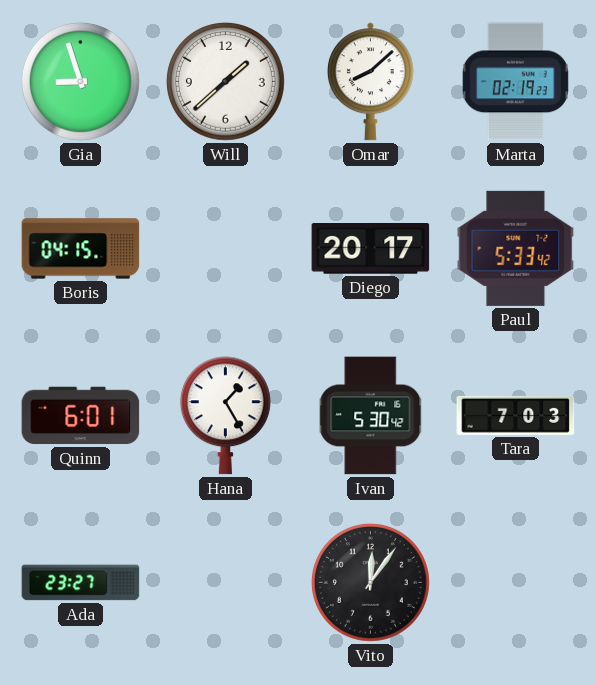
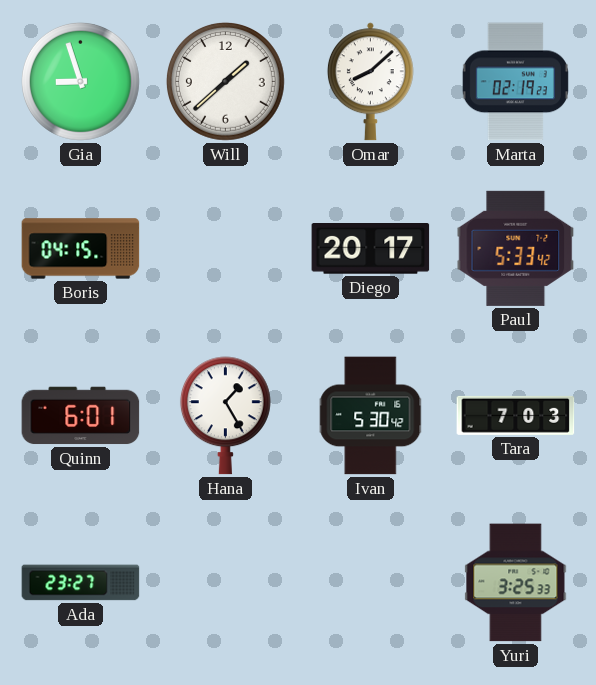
Vito: 12:06 -> none (370, 582)
Yuri: none -> 3:25 (516, 583)
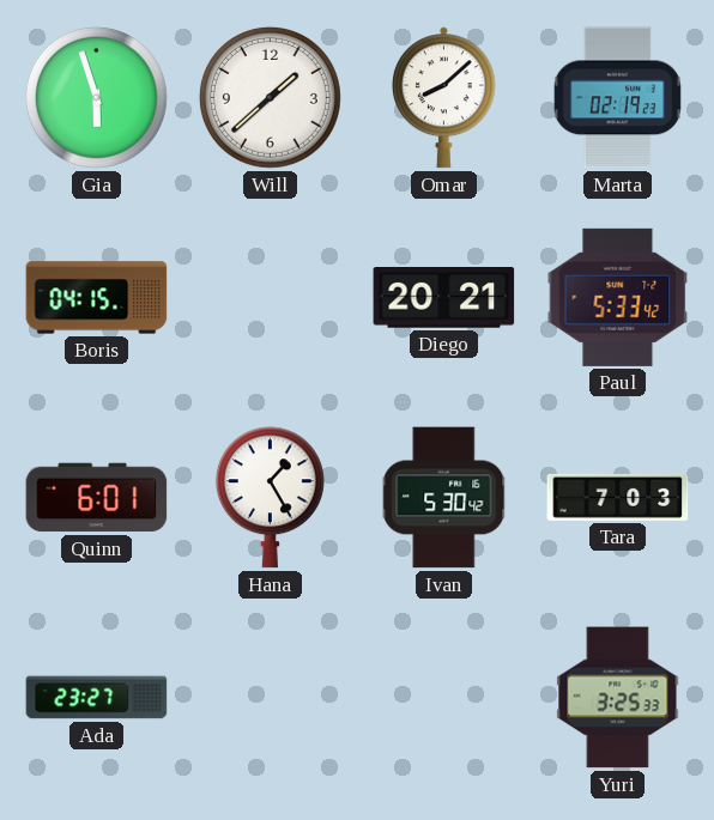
Gia: 8:57 -> 5:57 (96, 97)
Diego: 20:17 -> 20:21 (444, 298)
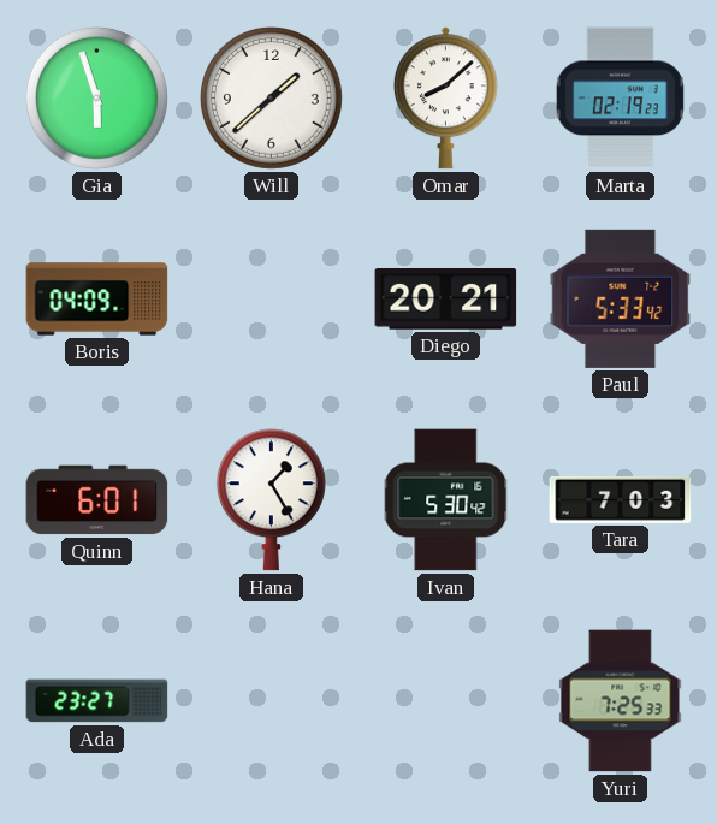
Boris: 04:15 -> 04:09 (97, 300)
Yuri: 3:25 -> 7:25 (621, 701)
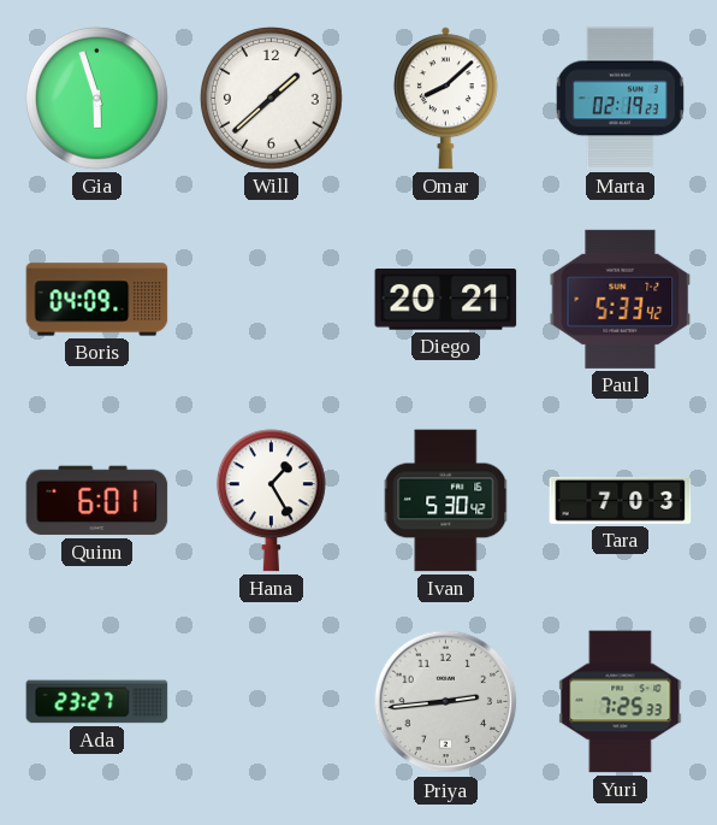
Priya: none -> 2:44 (446, 702)
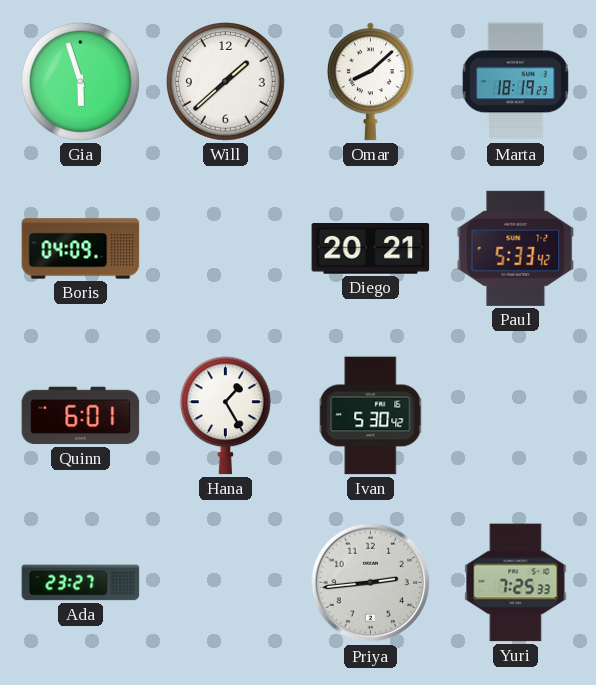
Marta: 02:19 -> 18:19 (515, 82)
Tara: 7:03 -> none (621, 500)
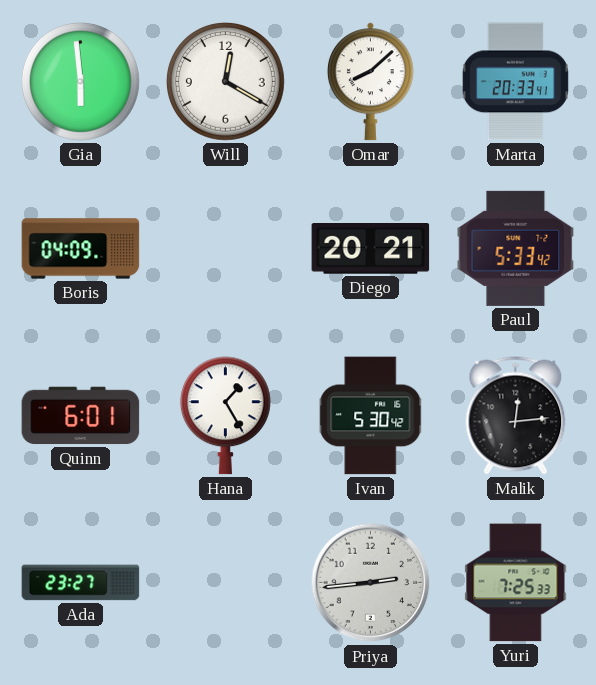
Gia: 5:57 -> 5:59 (80, 81)
Will: 1:38 -> 12:20 (225, 81)
Marta: 18:19 -> 20:33 (515, 82)
Malik: none -> 12:14 (516, 416)
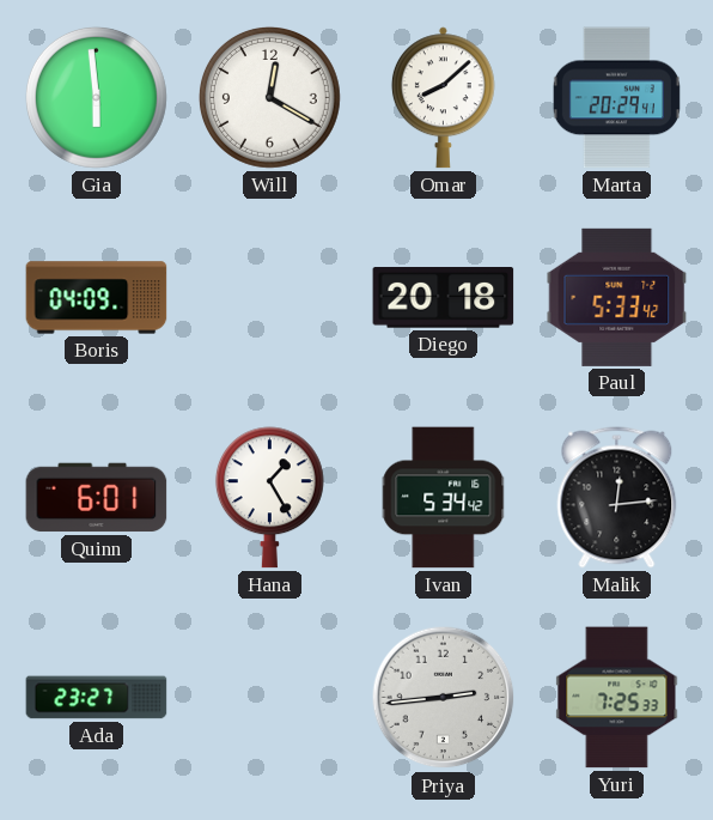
Marta: 20:33 -> 20:29 (616, 98)
Diego: 20:21 -> 20:18 (444, 298)
Ivan: 5:30 -> 5:34 (444, 498)
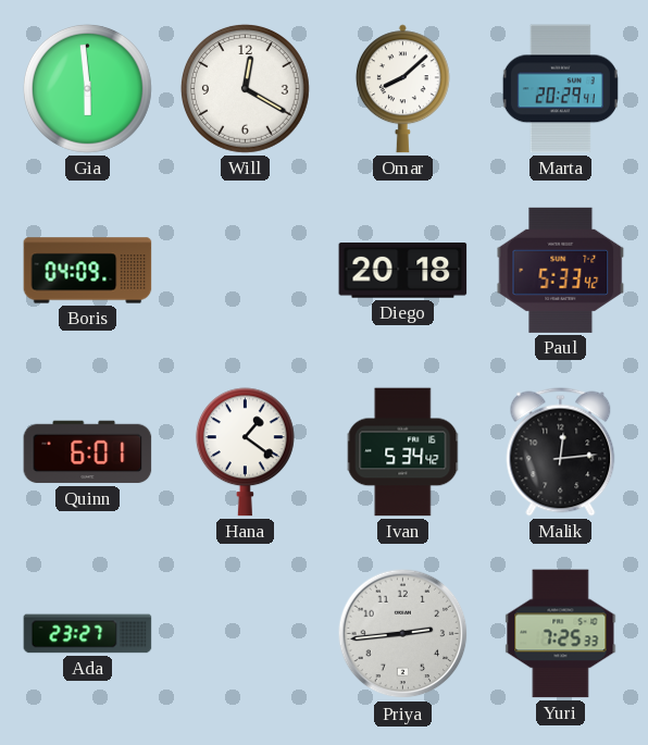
Hana: 1:25 -> 1:21 (245, 452)
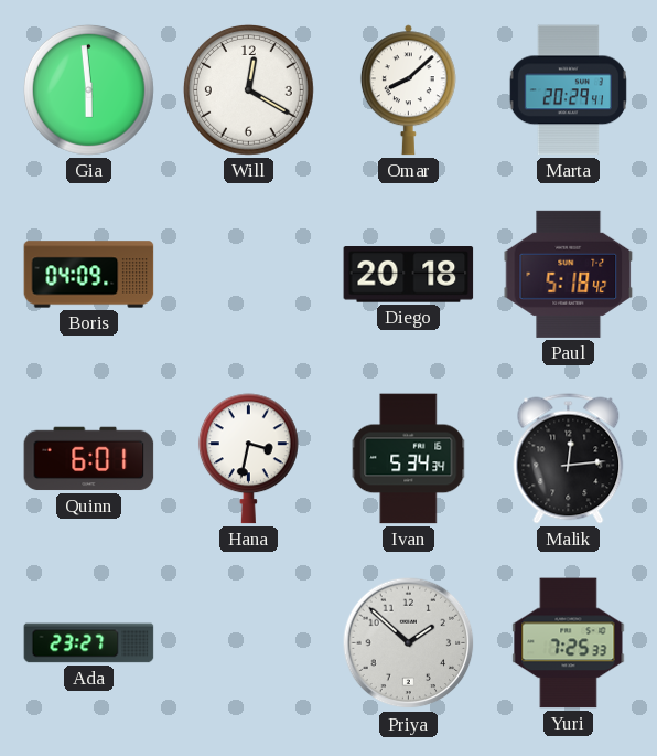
Paul: 5:33 -> 5:18 (569, 274)
Hana: 1:21 -> 3:32 (248, 459)
Ivan: 5:34:42 -> 5:34:34 (409, 459)
Priya: 2:44 -> 1:52 (409, 643)
